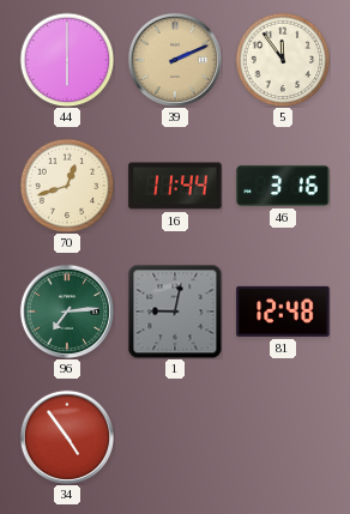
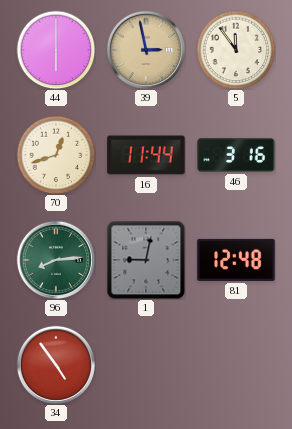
39: 2:11 -> 2:58 (145, 49)
96: 7:14 -> 8:14 (55, 259)
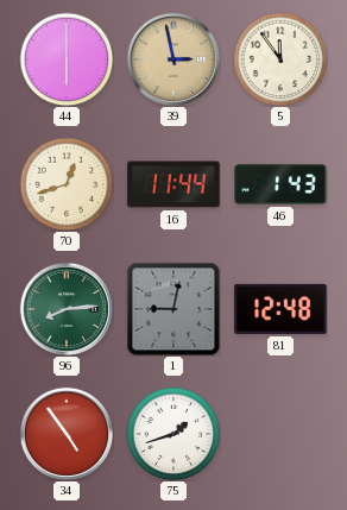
46: 3:16 -> 1:43 (280, 184)
75: none -> 1:42 (173, 434)
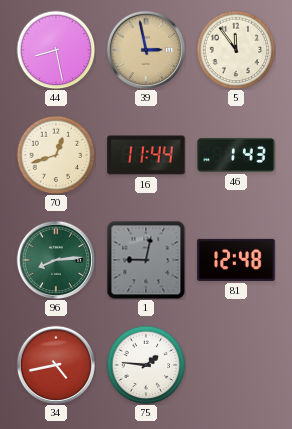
44: 6:00 -> 8:28 (56, 50)
34: 4:54 -> 4:43 (55, 364)
75: 1:42 -> 1:46 (146, 365)
